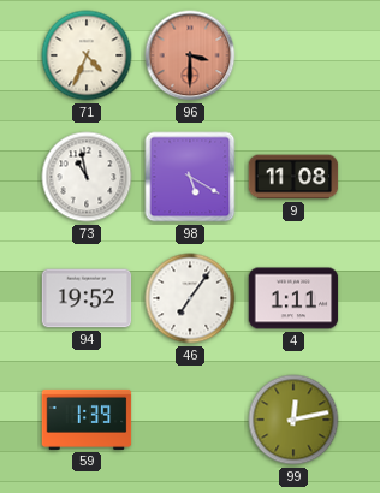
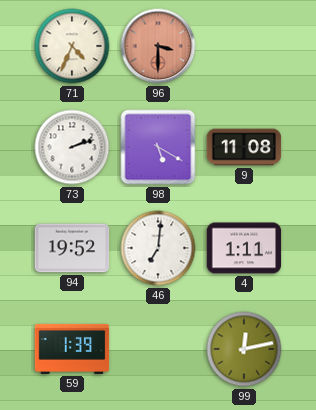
73: 10:58 -> 2:12 (72, 147)
46: 7:06 -> 7:01 (158, 248)
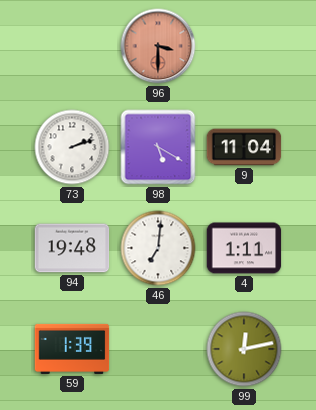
71: 4:34 -> none (72, 46)
9: 11:08 -> 11:04 (244, 147)
94: 19:52 -> 19:48 (72, 248)
